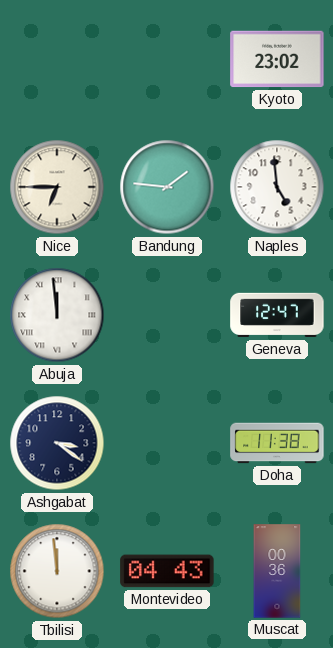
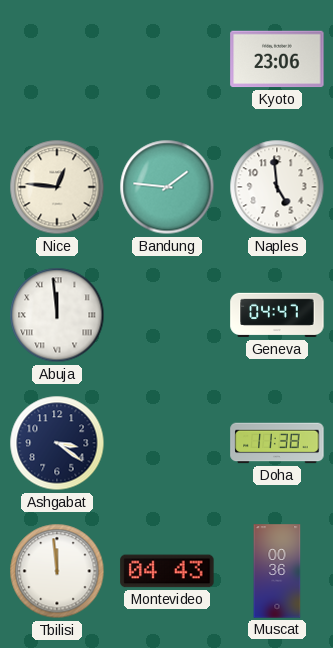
Kyoto: 23:02 -> 23:06 (277, 59)
Nice: 6:45 -> 12:46 (57, 187)
Geneva: 12:47 -> 04:47 (277, 315)
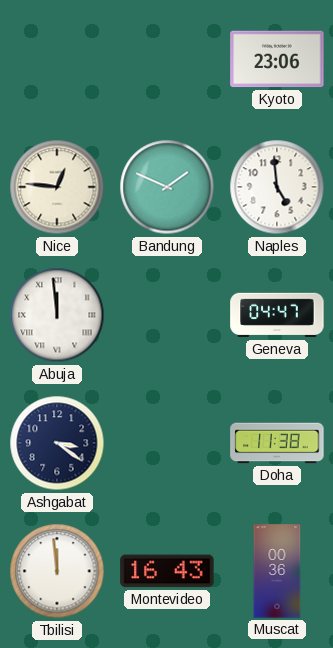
Bandung: 1:46 -> 1:49 (167, 187)
Montevideo: 04:43 -> 16:43 (167, 571)
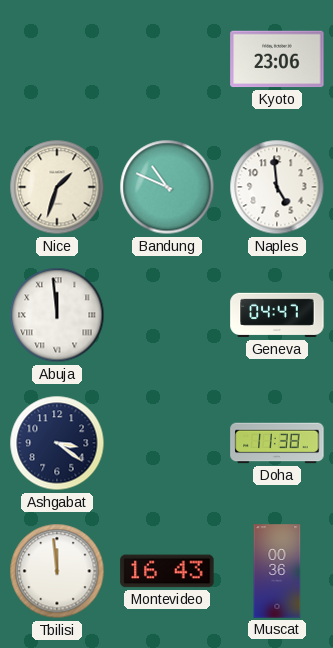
Nice: 12:46 -> 1:33 (57, 187)
Bandung: 1:49 -> 10:49 (167, 187)
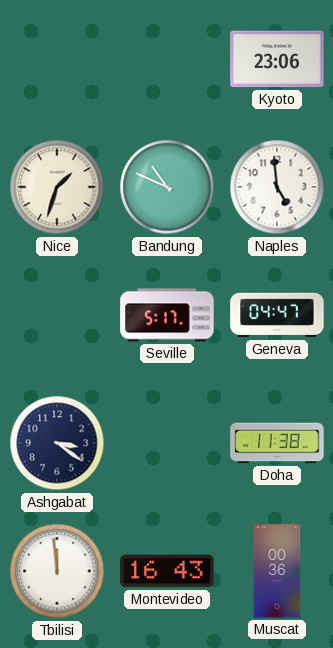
Abuja: 11:59 -> none (57, 315)
Seville: none -> 5:17 (167, 315)
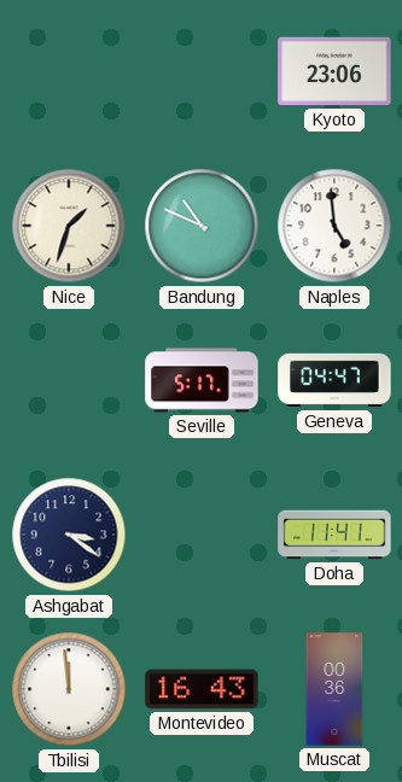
Doha: 11:38 -> 11:41 (334, 535)
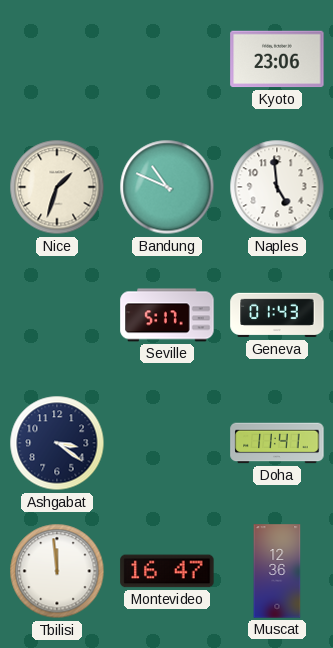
Geneva: 04:47 -> 01:43 (277, 315)
Montevideo: 16:43 -> 16:47 (167, 571)
Muscat: 00:36 -> 12:36 (277, 571)
